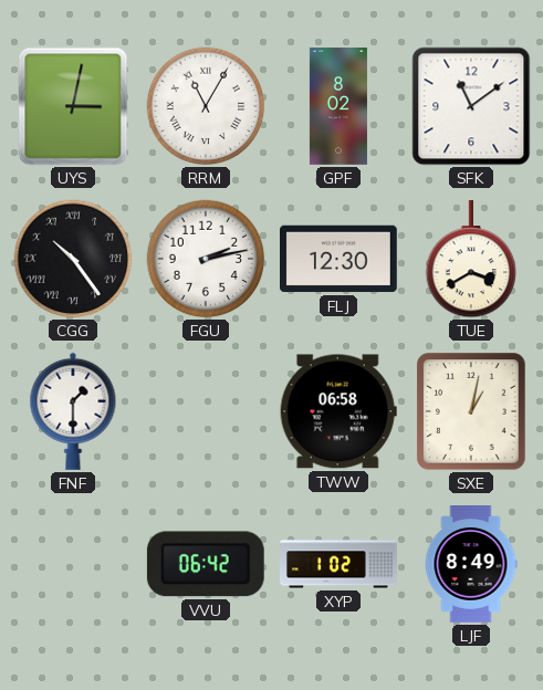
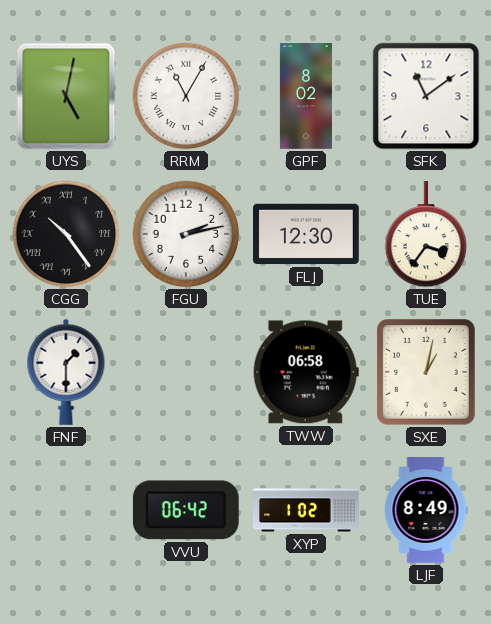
UYS: 3:02 -> 5:02 (66, 96)
TUE: 3:40 -> 3:36 (426, 235)
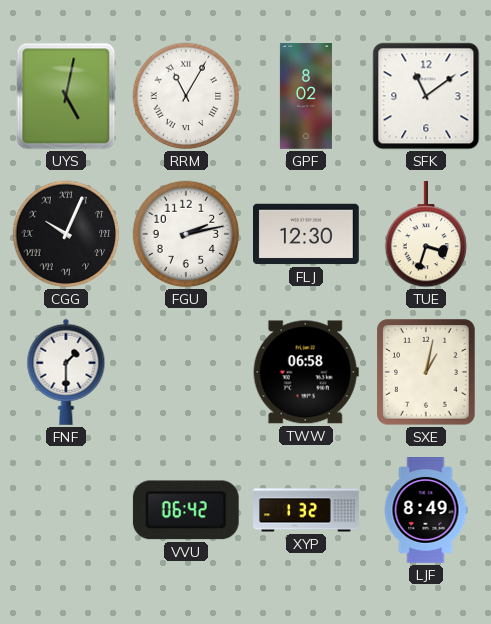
CGG: 10:24 -> 10:04 (66, 234)
TUE: 3:36 -> 3:33 (426, 235)
XYP: 1:02 -> 1:32 (306, 510)
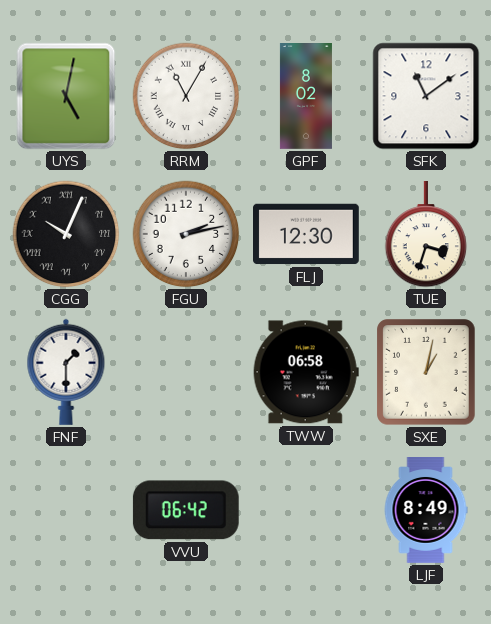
XYP: 1:32 -> none (306, 510)
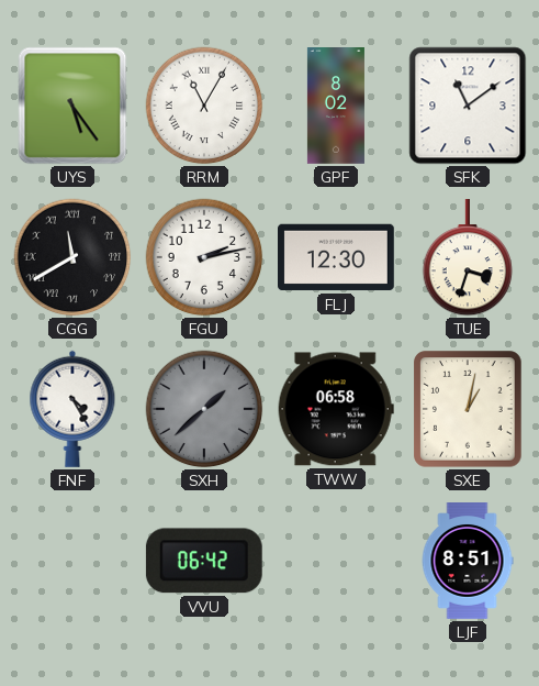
UYS: 5:02 -> 5:24 (72, 106)
CGG: 10:04 -> 11:40 (72, 257)
FNF: 1:30 -> 4:25 (72, 409)
SXH: none -> 1:38 (204, 409)
LJF: 8:49 -> 8:51 (468, 562)
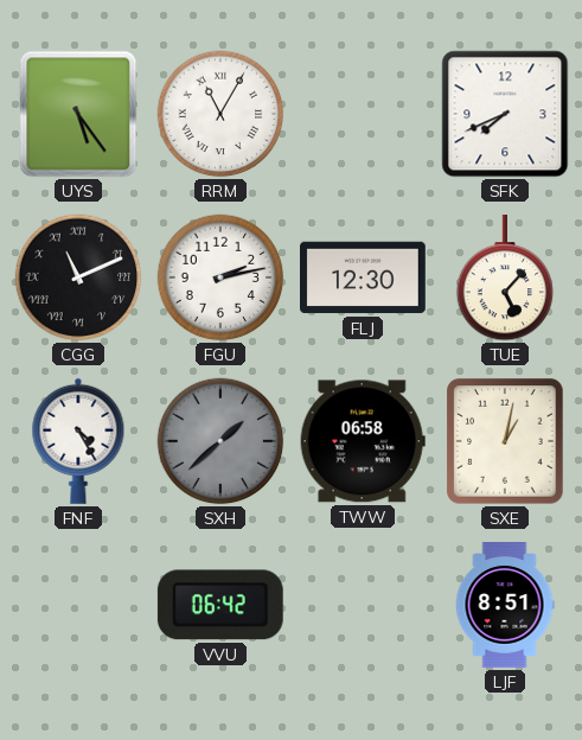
GPF: 8:02 -> none (336, 107)
SFK: 11:09 -> 7:41 (505, 114)
CGG: 11:40 -> 11:11 (78, 277)
TUE: 3:33 -> 5:07 (505, 279)
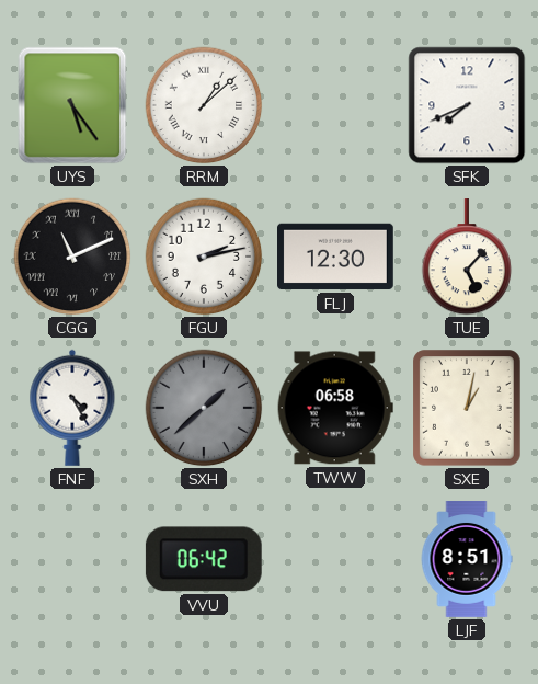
RRM: 11:05 -> 1:08 (204, 105)
